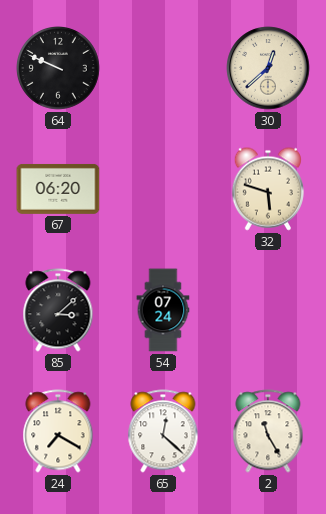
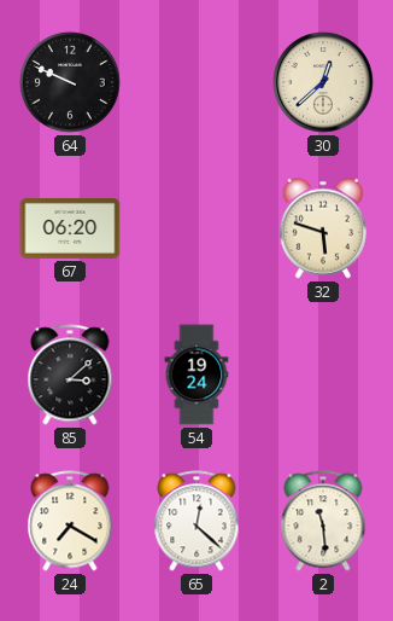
54: 07:24 -> 19:24 (196, 375)
2: 11:25 -> 11:29 (323, 521)
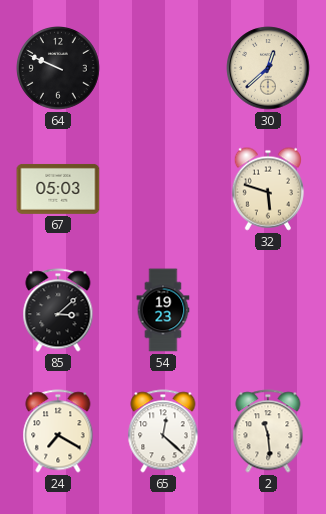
67: 06:20 -> 05:03 (58, 189)
54: 19:24 -> 19:23 (163, 310)
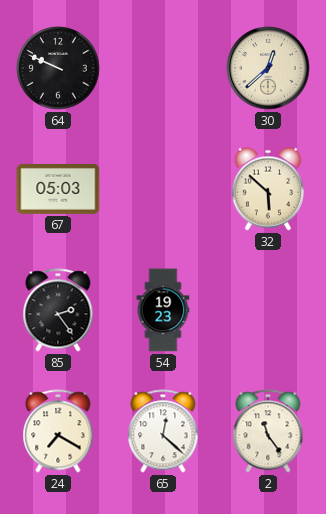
32: 5:48 -> 5:52 (268, 189)
85: 3:08 -> 2:24 (58, 310)
2: 11:29 -> 11:24 (268, 431)
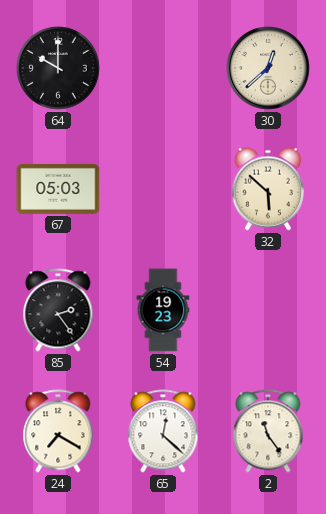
64: 9:49 -> 10:00 (59, 69)
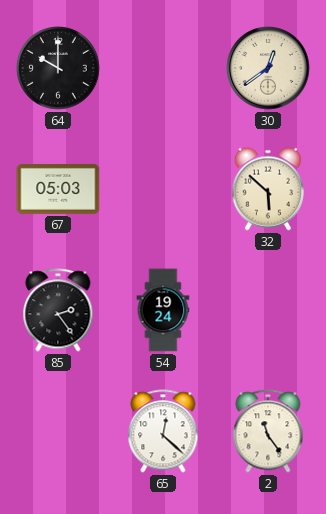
30: 12:38 -> 12:39 (268, 68)
54: 19:23 -> 19:24 (163, 310)
24: 7:20 -> none (58, 431)
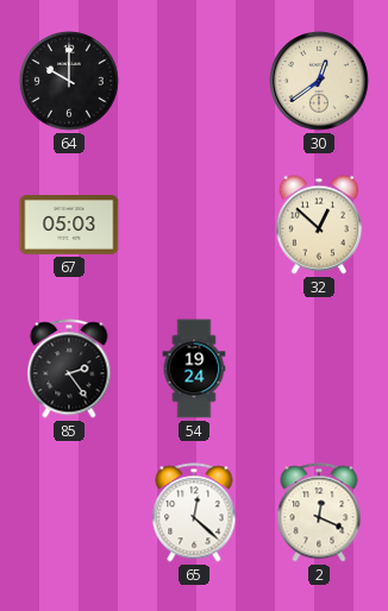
32: 5:52 -> 12:52 (319, 225)
2: 11:24 -> 12:19 (319, 512)
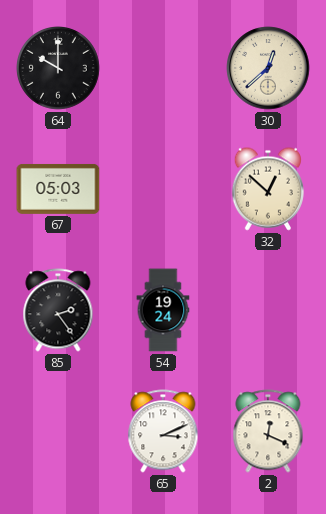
30: 12:39 -> 12:38 (268, 68)
65: 12:22 -> 3:11 (163, 431)
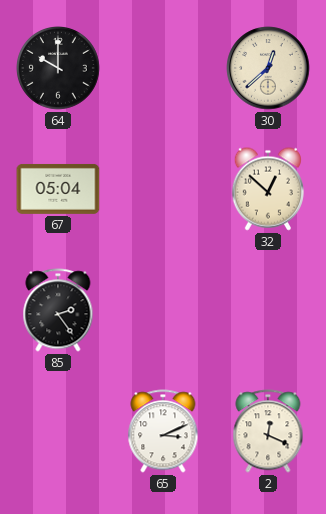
67: 05:03 -> 05:04 (58, 189)
54: 19:24 -> none (163, 310)
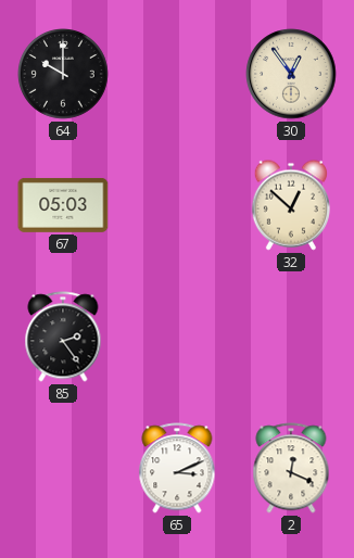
30: 12:38 -> 12:54 (291, 74)
67: 05:04 -> 05:03 (63, 205)
